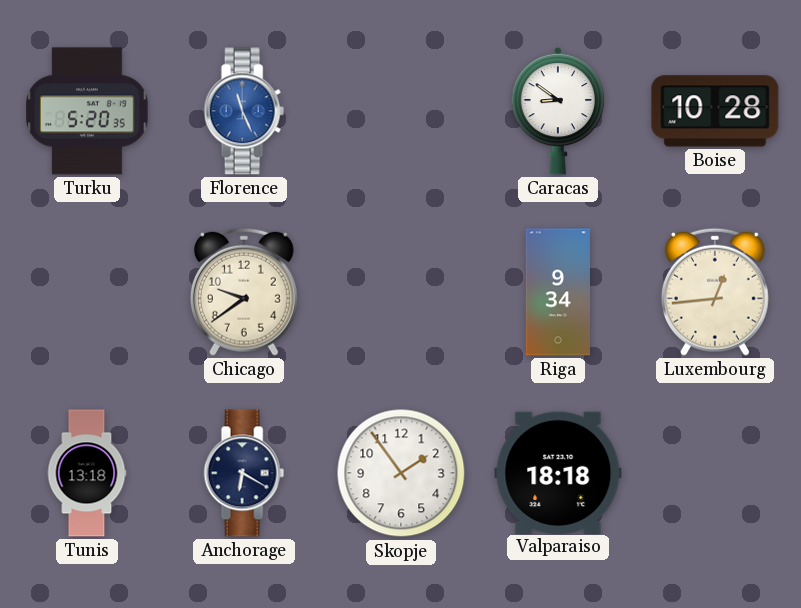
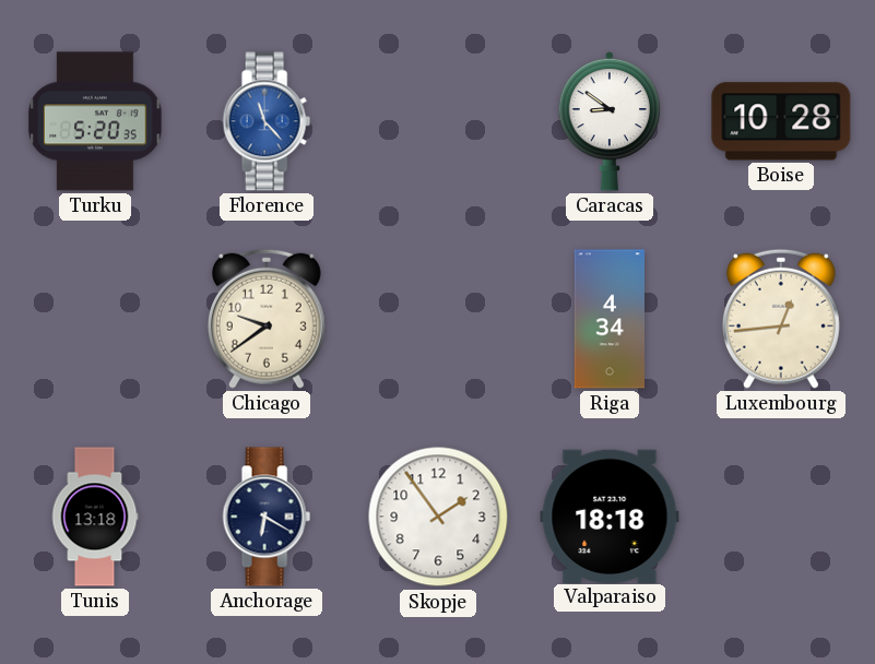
Florence: 11:26 -> 11:23 (267, 121)
Riga: 9:34 -> 4:34 (608, 319)
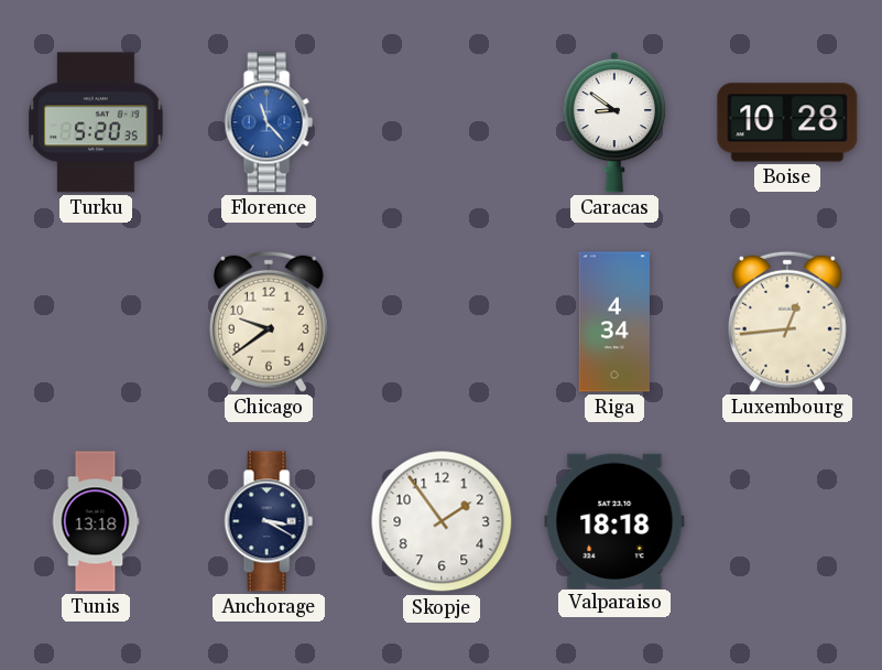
Anchorage: 6:20 -> 3:20 (269, 521)
